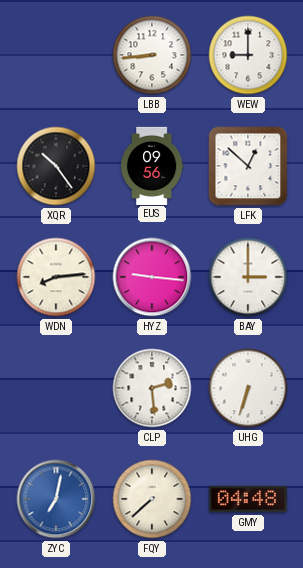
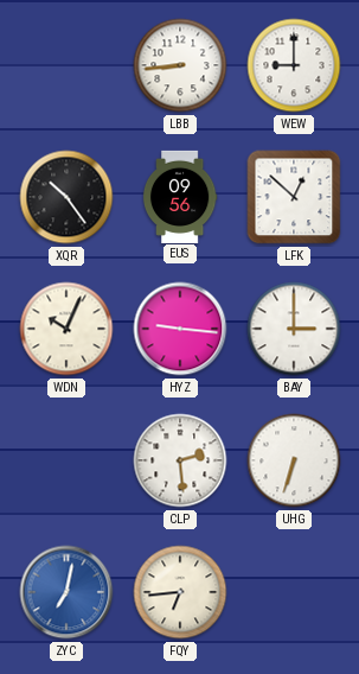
WDN: 8:14 -> 10:04 (66, 329)
FQY: 7:38 -> 6:44 (180, 592)
GMY: 04:48 -> none (248, 499)
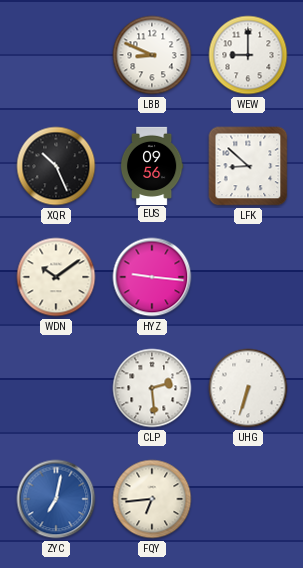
LBB: 8:44 -> 8:49 (152, 55)
XQR: 10:24 -> 10:26 (56, 166)
LFK: 12:52 -> 8:52 (248, 166)
WDN: 10:04 -> 10:09 (56, 277)
BAY: 3:00 -> none (294, 329)
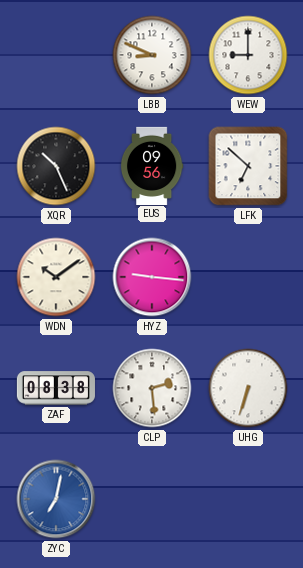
LFK: 8:52 -> 6:52 (248, 166)
ZAF: none -> 08:38 (56, 388)
FQY: 6:44 -> none (152, 499)
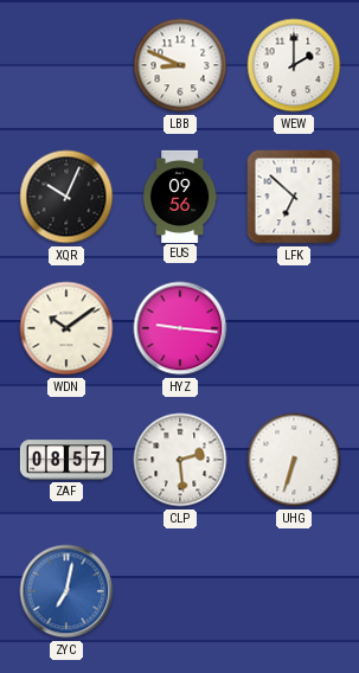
WEW: 9:00 -> 2:00 (294, 65)
XQR: 10:26 -> 10:04 (66, 197)
ZAF: 08:38 -> 08:57 (66, 460)
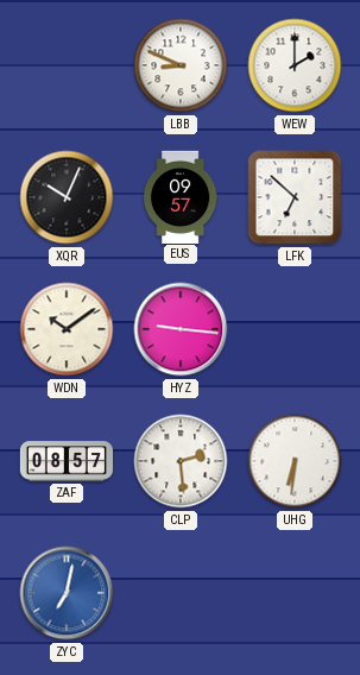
EUS: 09:56 -> 09:57 (181, 196)
UHG: 6:33 -> 6:31 (295, 461)
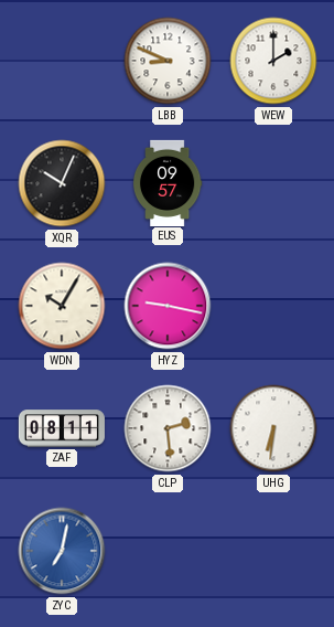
LFK: 6:52 -> none (295, 197)
WDN: 10:09 -> 10:05 (62, 306)
HYZ: 9:16 -> 9:17 (168, 306)
ZAF: 08:57 -> 08:11 (62, 428)
